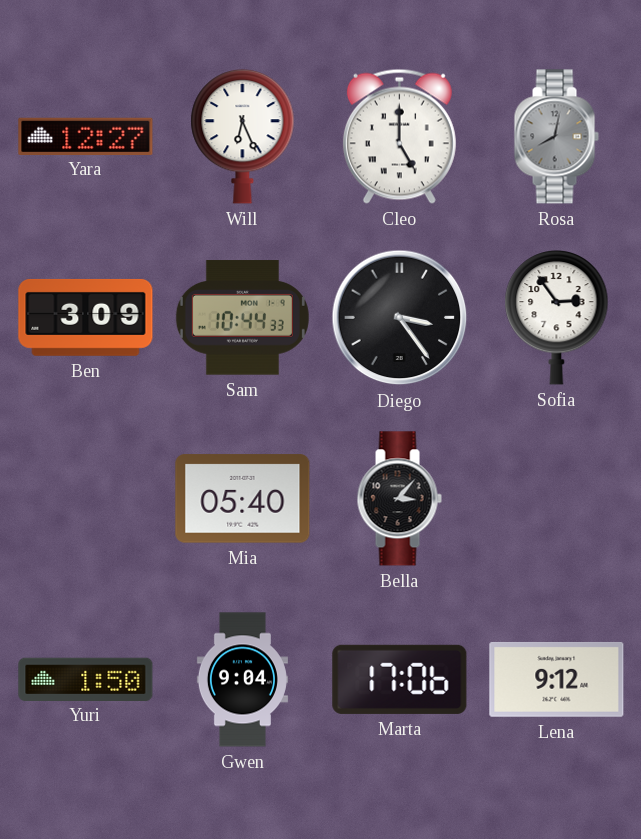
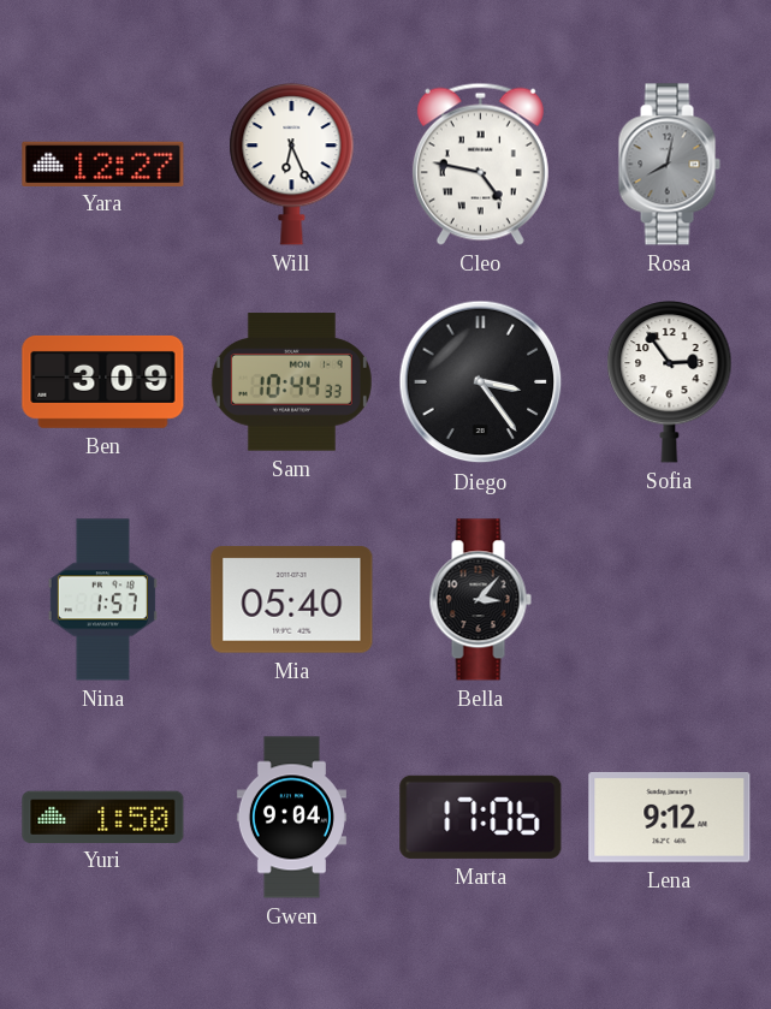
Cleo: 5:00 -> 4:47 (480, 164)
Nina: none -> 1:57 (102, 600)
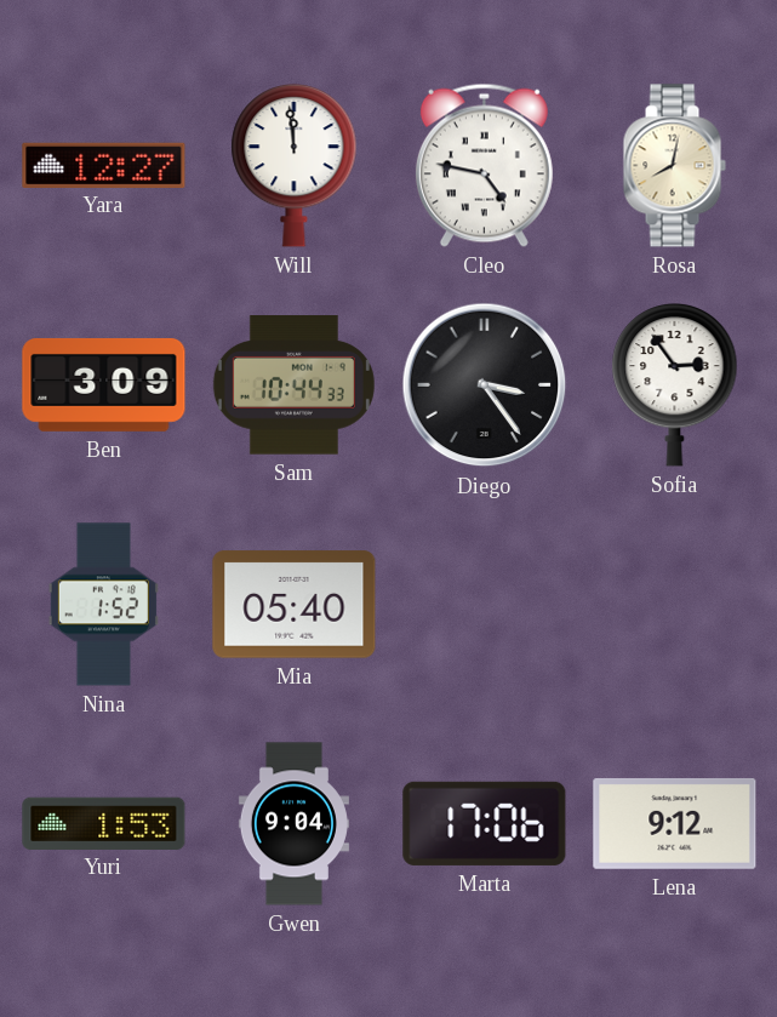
Will: 6:26 -> 11:59 (295, 165)
Rosa dial: grey -> cream (674, 166)
Nina: 1:57 -> 1:52 (103, 605)
Bella: 3:07 -> none (480, 600)
Yuri: 1:50 -> 1:53 (104, 823)
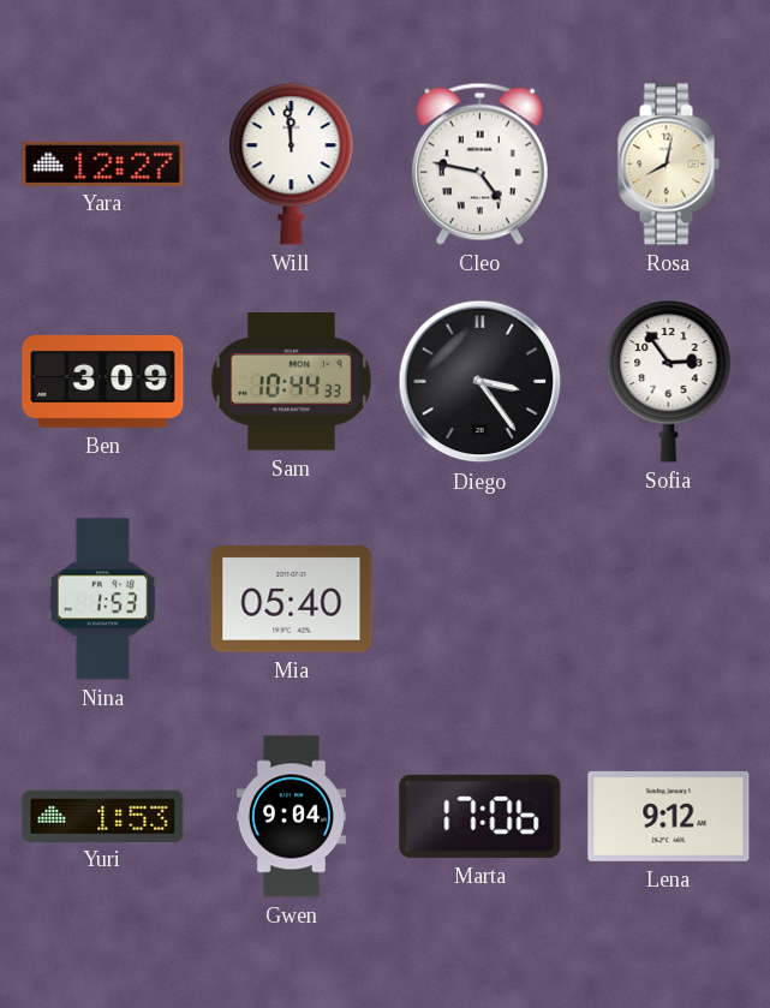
Nina: 1:52 -> 1:53 (102, 600)
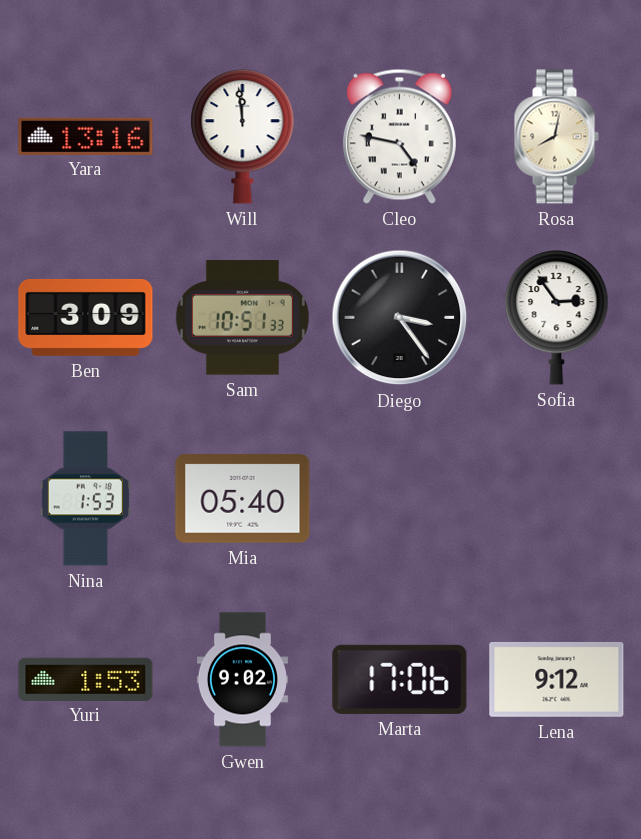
Yara: 12:27 -> 13:16 (86, 136)
Sam: 10:44 -> 10:51 (242, 318)
Gwen: 9:04 -> 9:02 (242, 680)
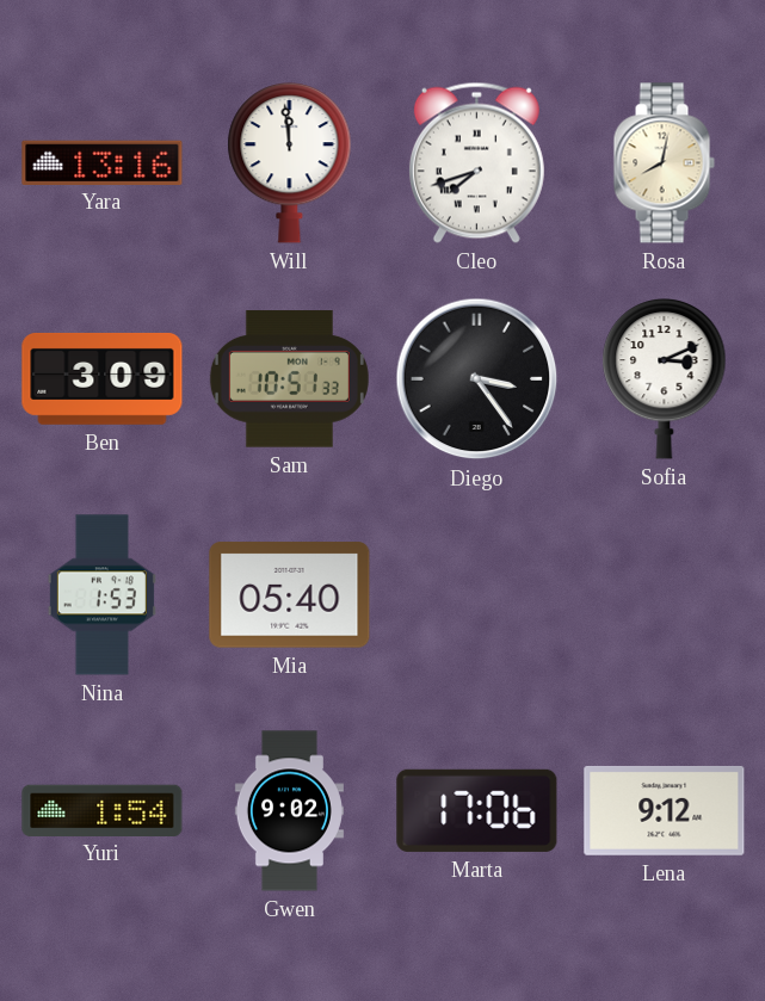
Cleo: 4:47 -> 7:42 (476, 162)
Sofia: 2:54 -> 3:11 (665, 378)
Yuri: 1:53 -> 1:54 (103, 810)
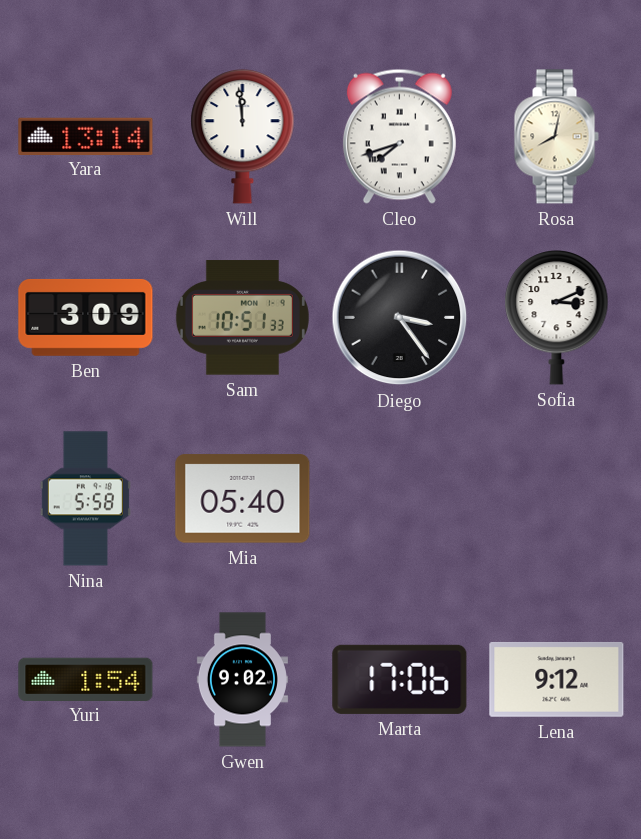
Yara: 13:16 -> 13:14 (86, 136)
Nina: 1:53 -> 5:58 (85, 499)
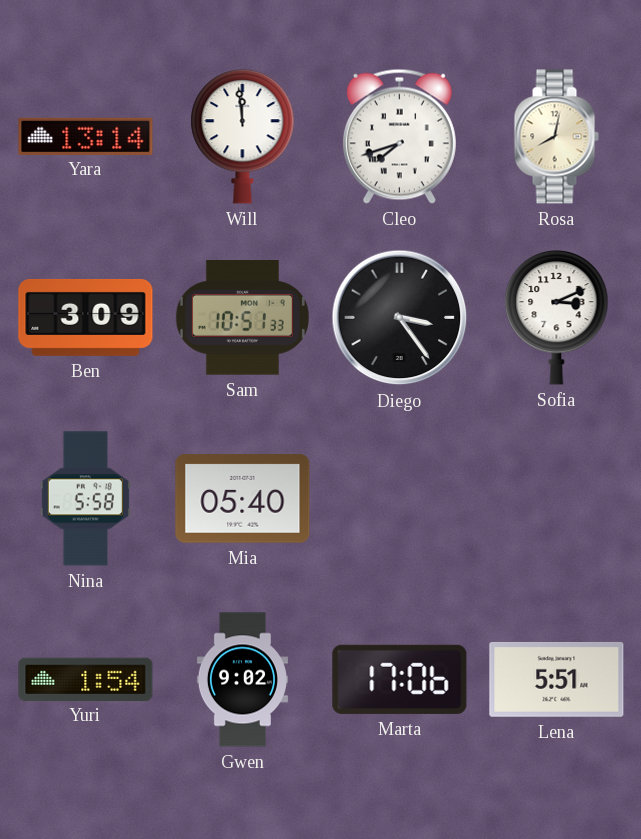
Lena: 9:12 -> 5:51 (557, 679)
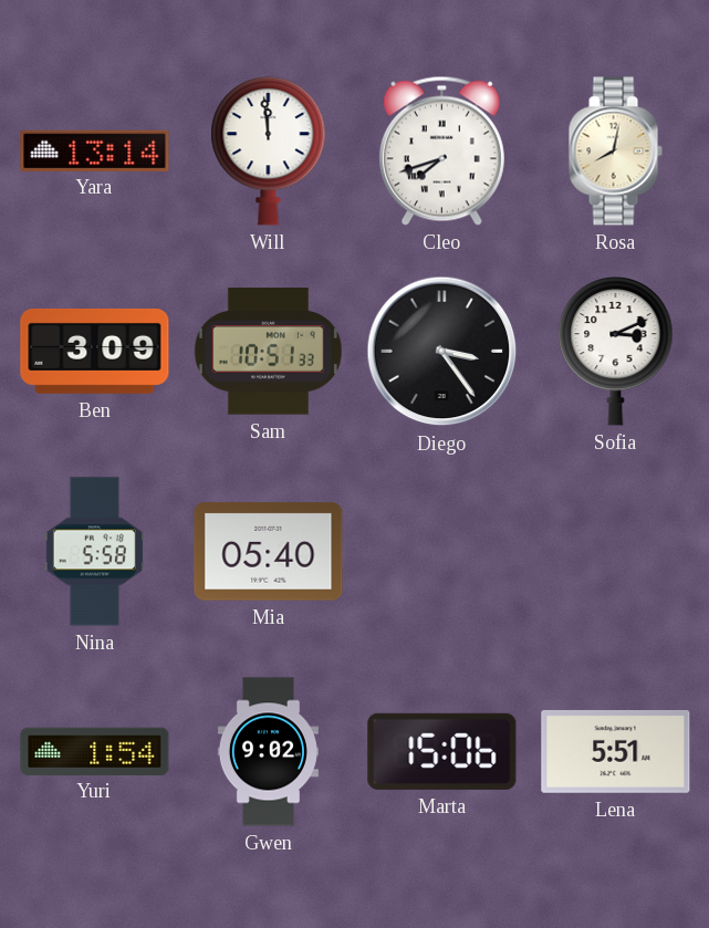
Marta: 17:06 -> 15:06 (442, 751)
